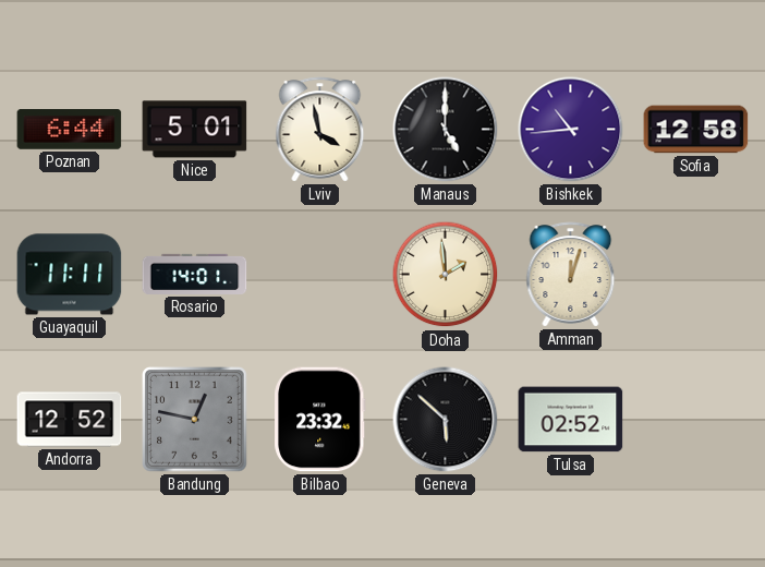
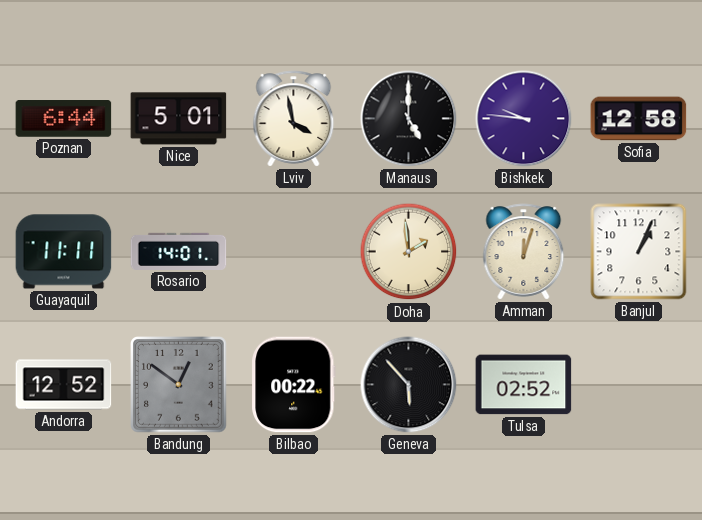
Bishkek: 10:44 -> 9:46 (524, 119)
Banjul: none -> 1:04 (639, 252)
Bandung: 12:47 -> 12:51 (179, 385)
Bilbao: 23:32 -> 00:22 (294, 385)
Geneva: 5:52 -> 5:53 (409, 385)
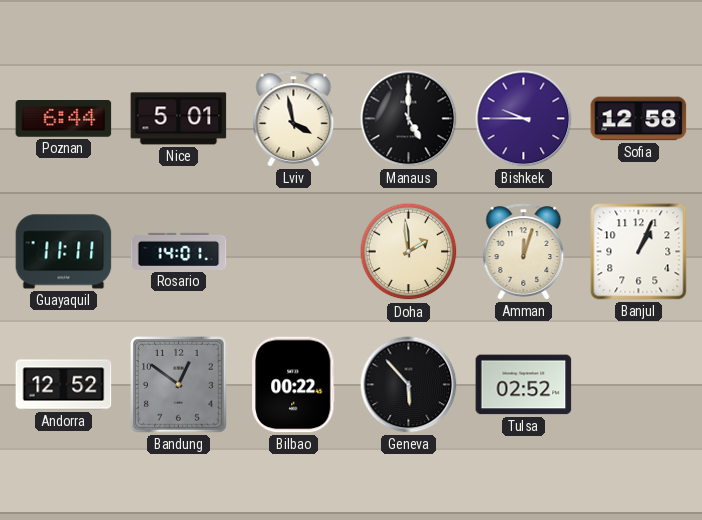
Bishkek: 9:46 -> 9:45 (524, 119)
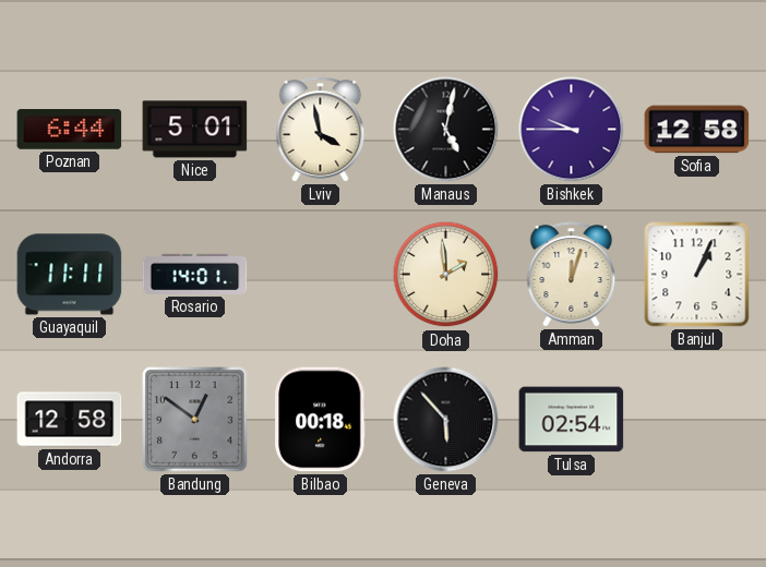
Manaus: 5:00 -> 5:02 (446, 130)
Andorra: 12:52 -> 12:58 (70, 420)
Bilbao: 00:22 -> 00:18 (321, 420)
Tulsa: 02:52 -> 02:54 (572, 420)
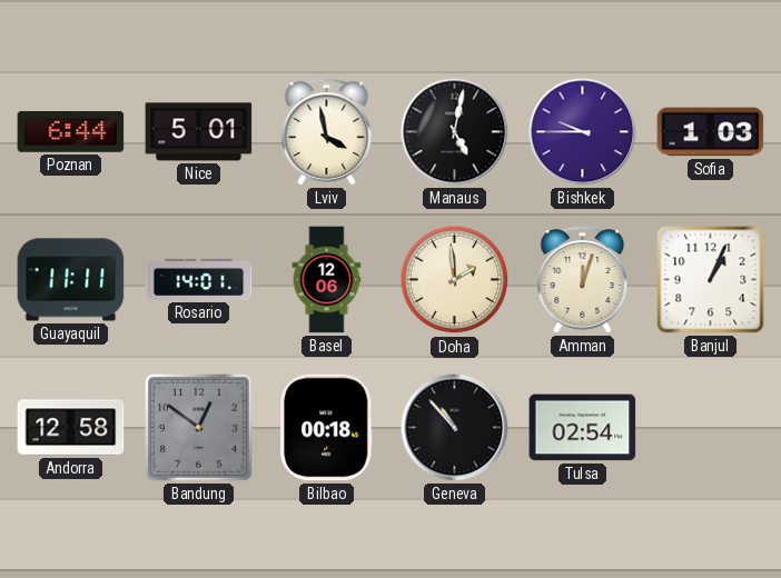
Sofia: 12:58 -> 1:03 (711, 132)
Basel: none -> 12:06 (327, 280)
Geneva: 5:53 -> 10:53 (455, 428)
